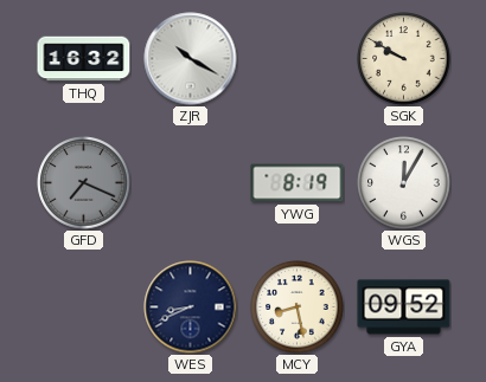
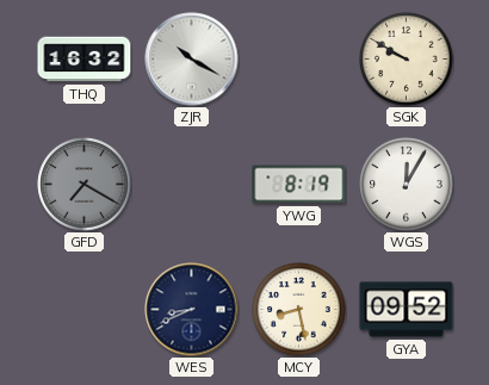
GFD: 7:19 -> 7:20 (85, 185)
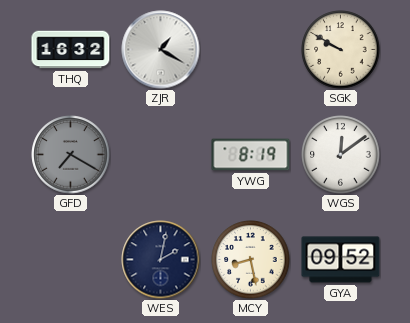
ZJR: 10:20 -> 1:20 (161, 50)
WGS: 12:05 -> 12:09 (341, 155)
WES: 8:41 -> 2:02 (161, 260)
